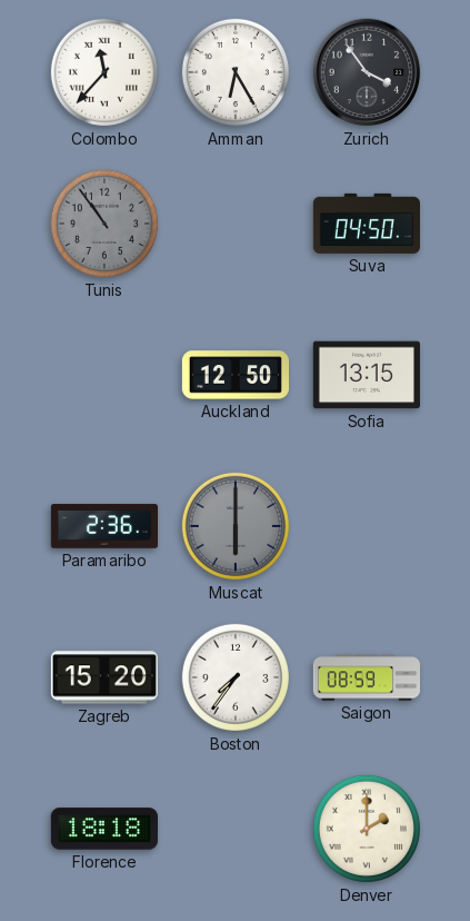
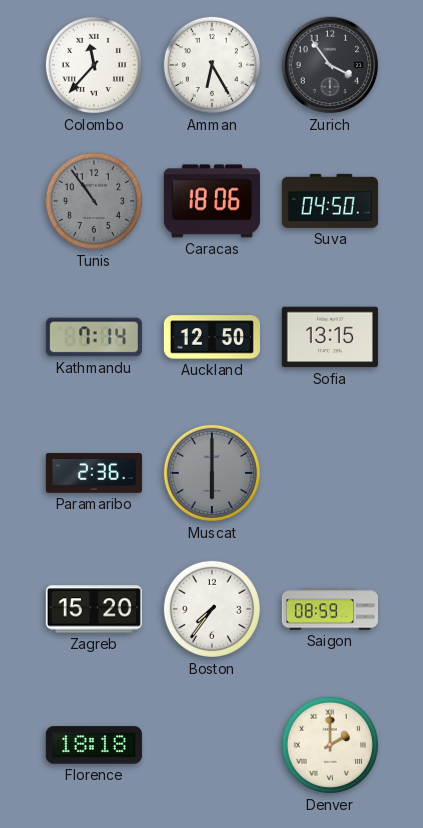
Caracas: none -> 18:06 (212, 201)
Kathmandu: none -> 7:14 (94, 337)
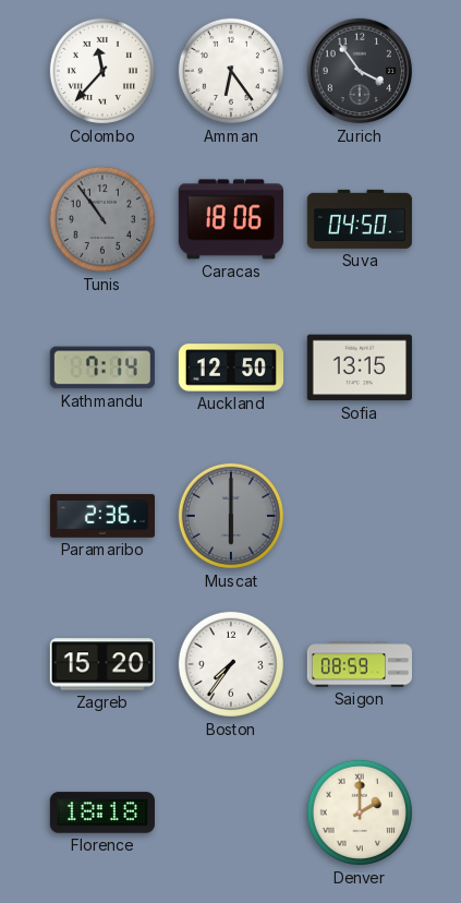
Amman: 6:25 -> 6:24 (231, 71)
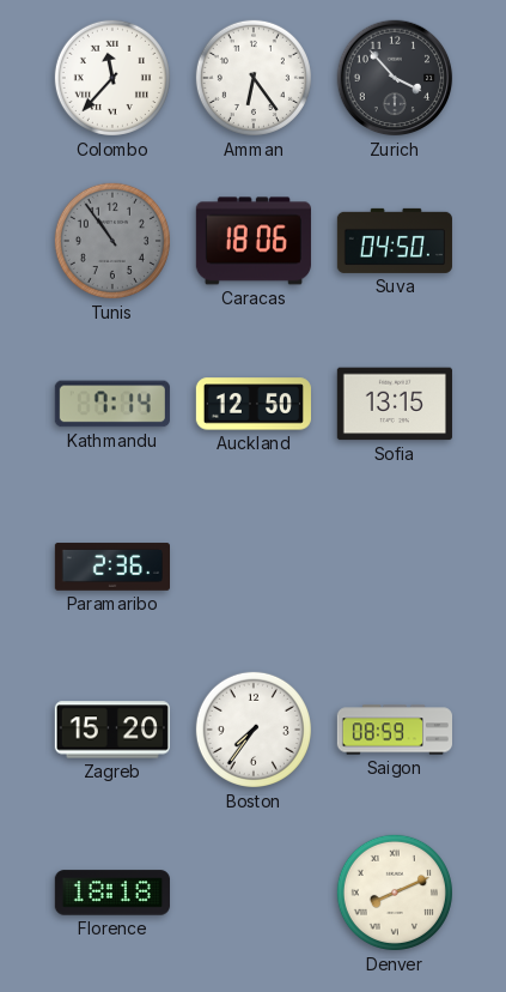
Zurich: 3:54 -> 3:53 (395, 78)
Muscat: 6:00 -> none (231, 516)
Denver: 2:00 -> 8:11 (395, 893)
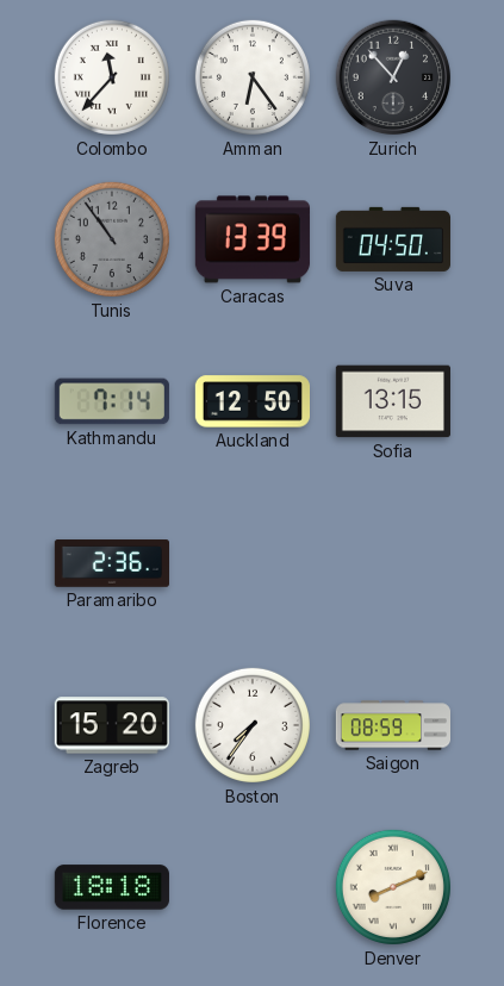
Zurich: 3:53 -> 12:53 (393, 77)
Caracas: 18:06 -> 13:39 (253, 239)
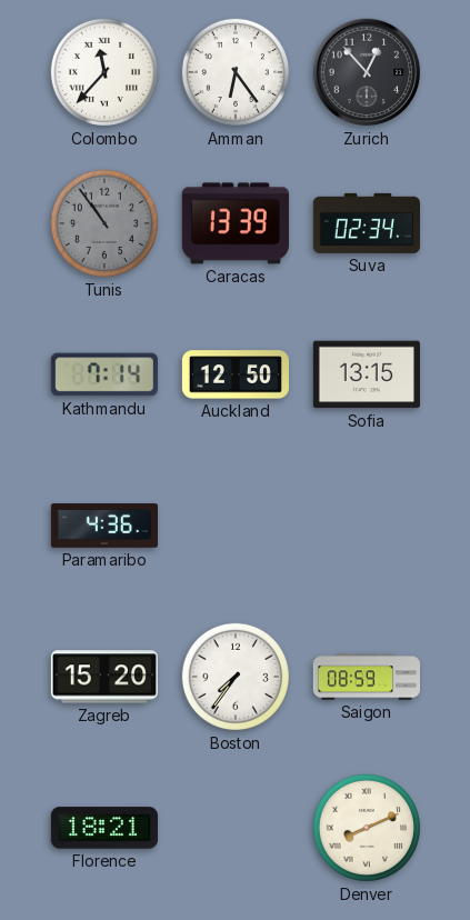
Suva: 04:50 -> 02:34 (367, 223)
Paramaribo: 2:36 -> 4:36 (103, 526)
Florence: 18:18 -> 18:21 (104, 828)
